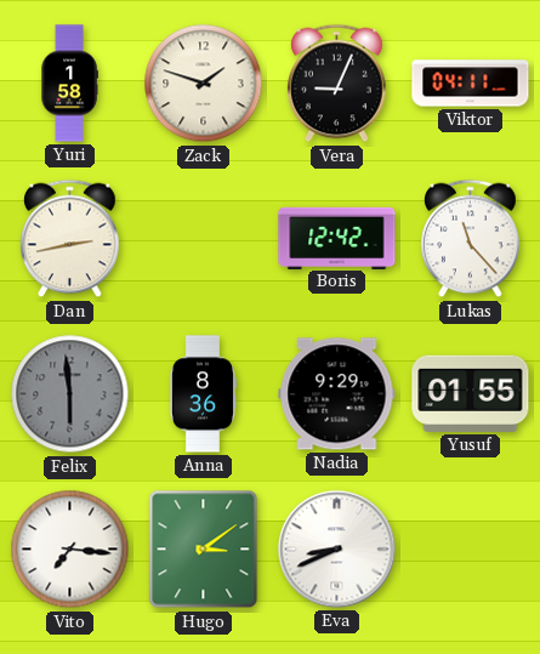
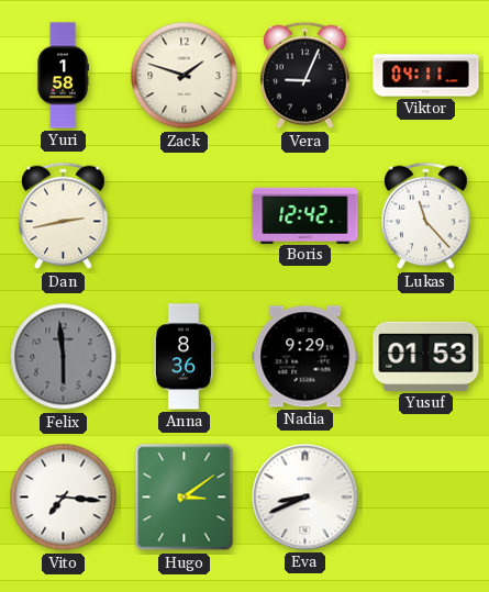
Yusuf: 01:55 -> 01:53 (426, 356)
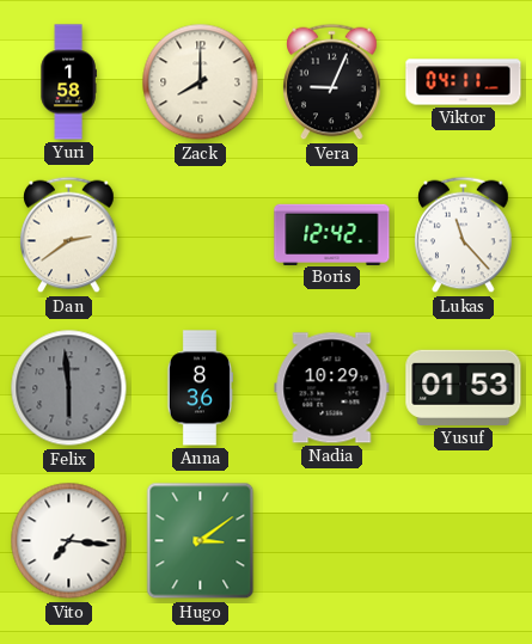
Zack: 1:48 -> 8:00 (201, 82)
Dan: 2:43 -> 2:39 (69, 235)
Nadia: 9:29 -> 10:29 (332, 388)
Eva: 8:41 -> none (305, 498)
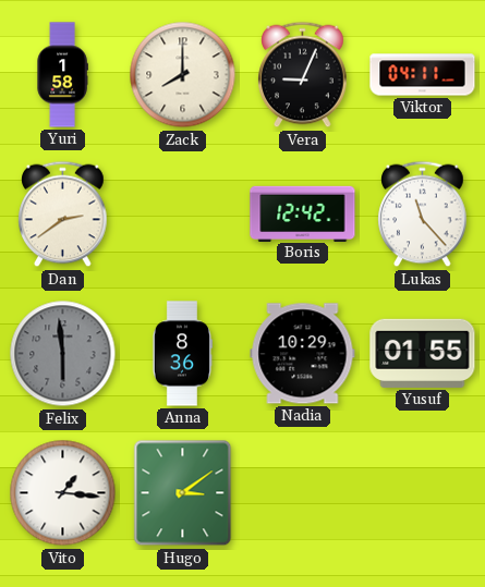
Yusuf: 01:53 -> 01:55 (423, 353)
Vito: 7:16 -> 1:16 (63, 493)
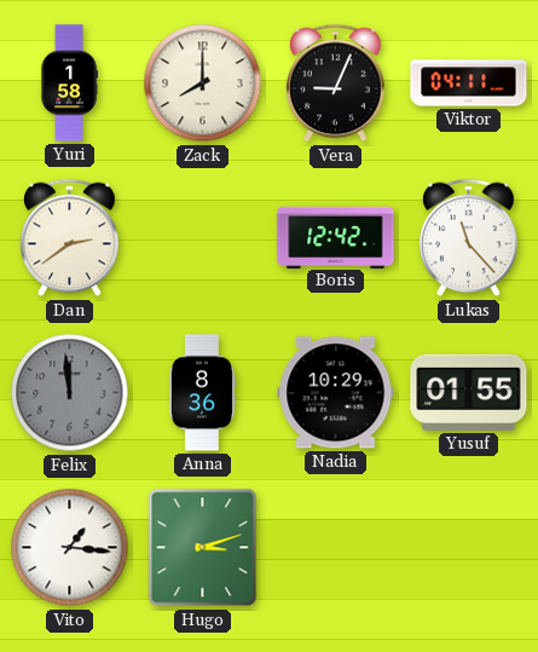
Felix: 5:59 -> 11:59 (70, 393)
Hugo: 3:09 -> 3:12 (203, 548)
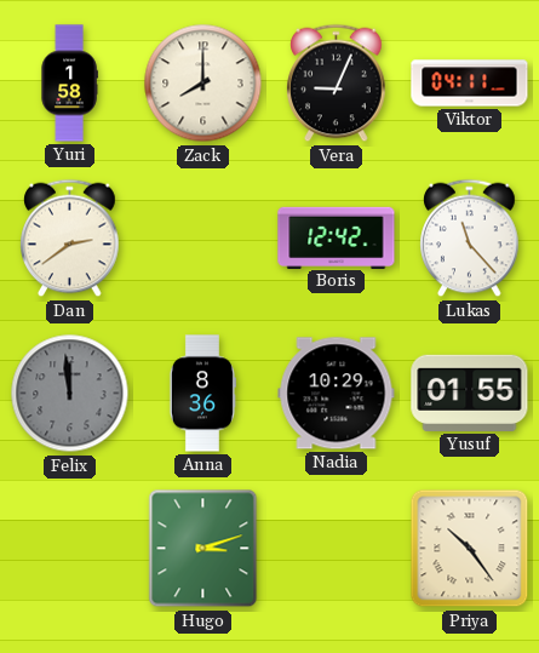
Vito: 1:16 -> none (70, 548)
Priya: none -> 10:24 (470, 549)
